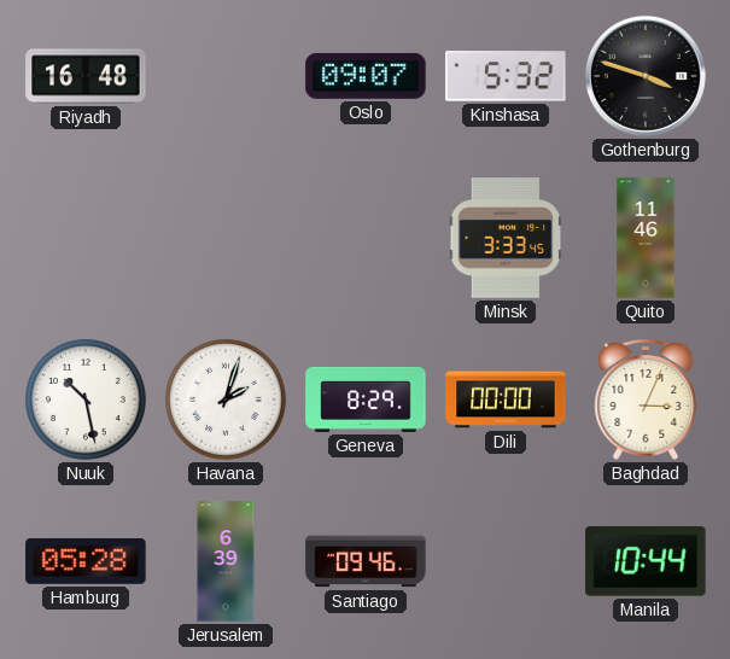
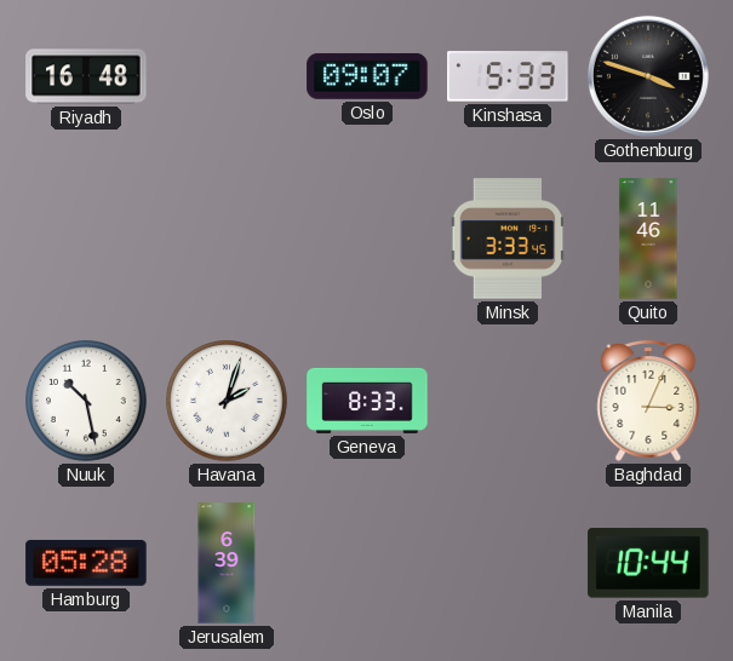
Kinshasa: 5:32 -> 5:33 (508, 76)
Geneva: 8:29 -> 8:33 (367, 401)
Dili: 00:00 -> none (506, 400)
Santiago: 09:46 -> none (366, 561)
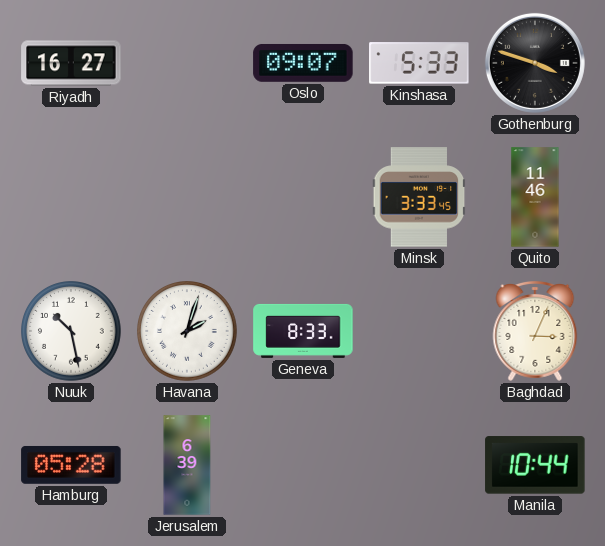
Riyadh: 16:48 -> 16:27 (71, 63)
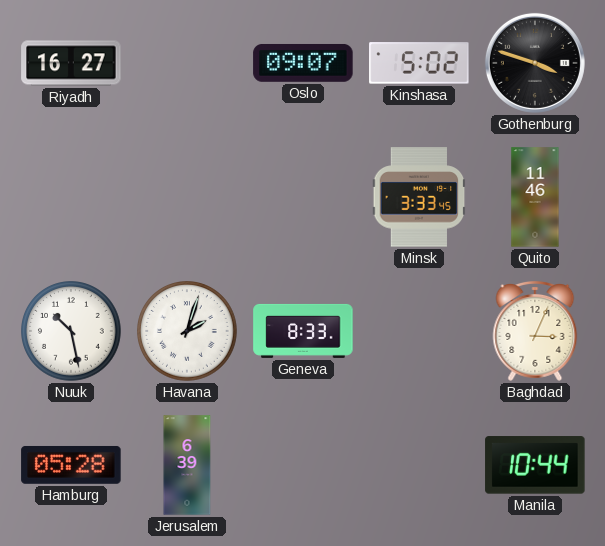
Kinshasa: 5:33 -> 5:02 (419, 63)
